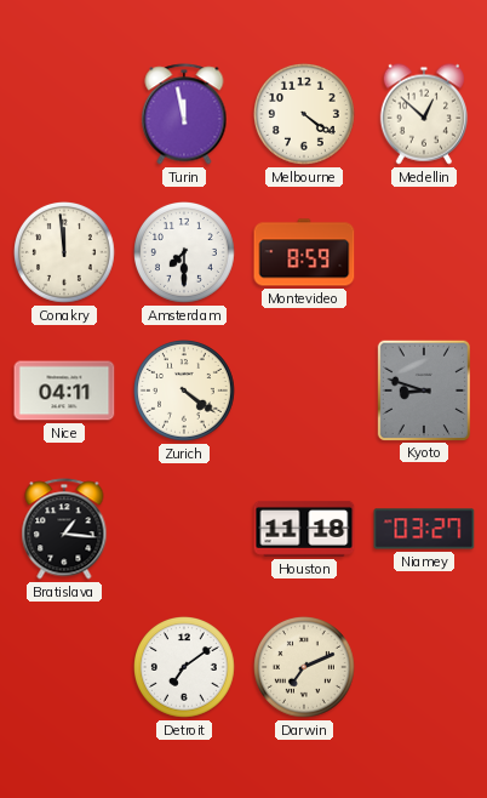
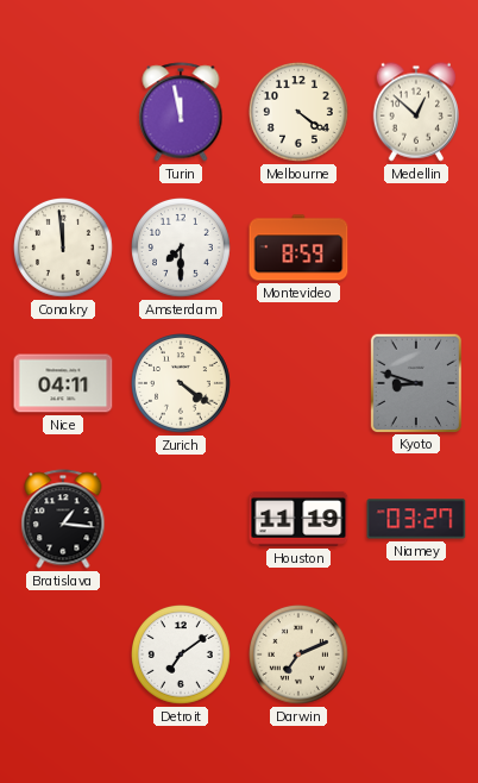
Houston: 11:18 -> 11:19 (298, 519)
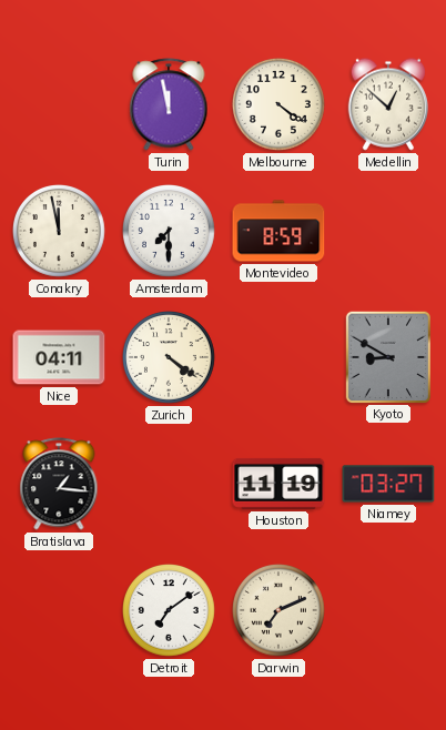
Conakry: 11:59 -> 11:58 (60, 232)
Kyoto: 8:48 -> 8:50 (387, 356)
